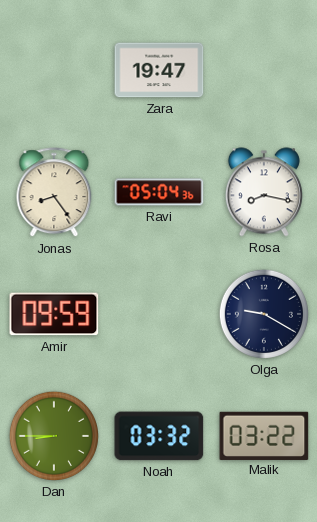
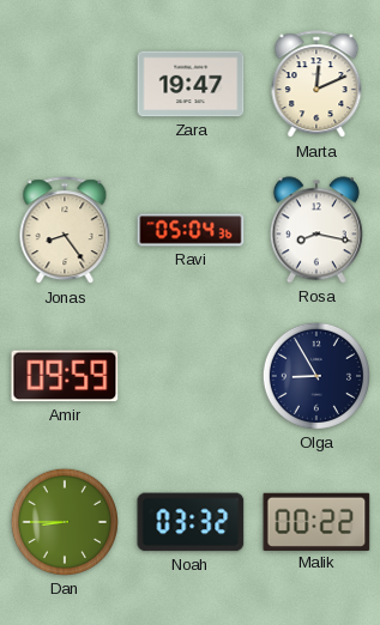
Marta: none -> 12:11 (316, 85)
Olga: 9:20 -> 8:55 (316, 376)
Malik: 03:22 -> 00:22 (316, 521)
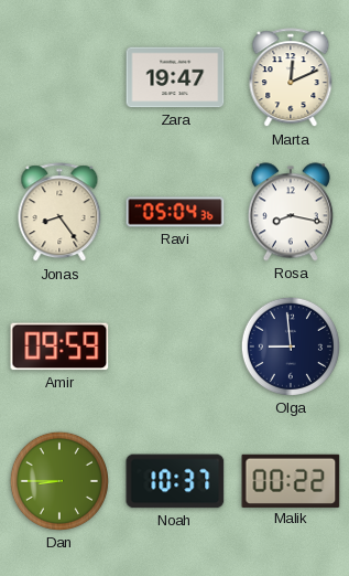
Olga: 8:55 -> 8:59 (291, 346)
Noah: 03:32 -> 10:37 (175, 481)
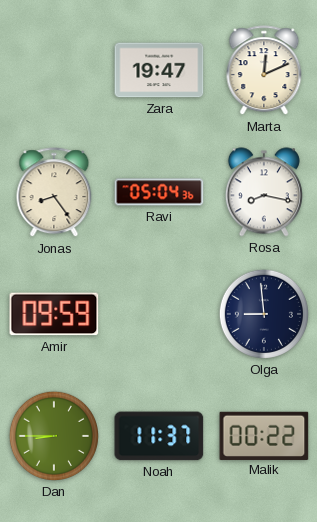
Noah: 10:37 -> 11:37 (159, 436)
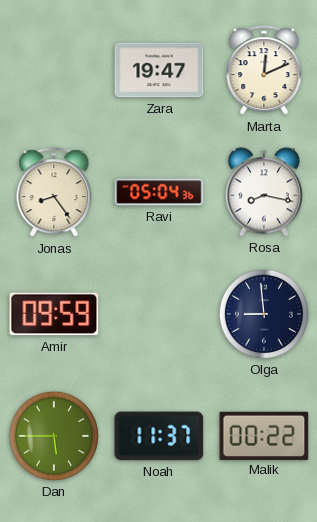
Dan: 8:45 -> 5:45 (54, 436)
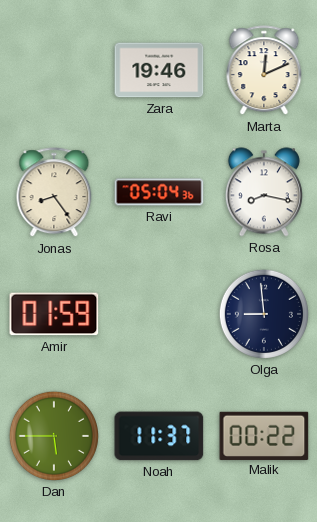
Zara: 19:47 -> 19:46 (159, 70)
Amir: 09:59 -> 01:59 (54, 314)
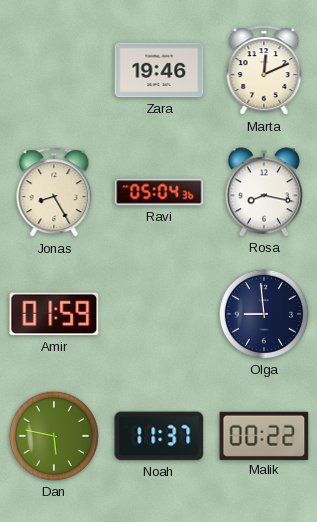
Jonas: 8:24 -> 8:25 (54, 193)
Dan: 5:45 -> 5:47 (54, 436)
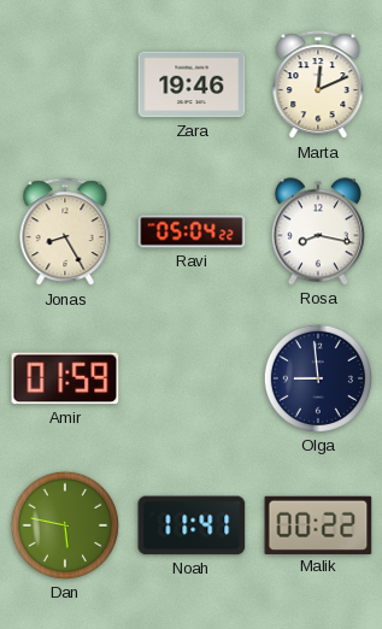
Ravi: 05:04:36 -> 05:04:22 (192, 231)
Noah: 11:37 -> 11:41 (192, 525)
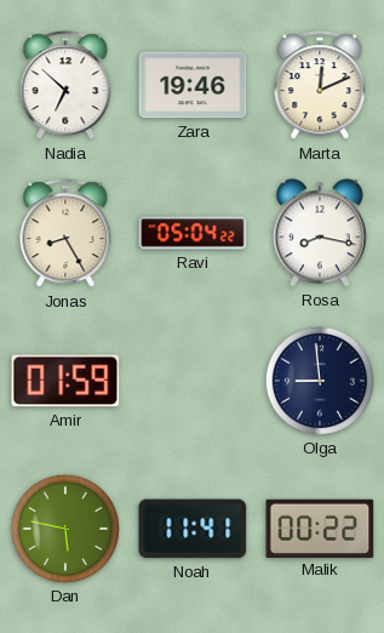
Nadia: none -> 6:52 (65, 86)
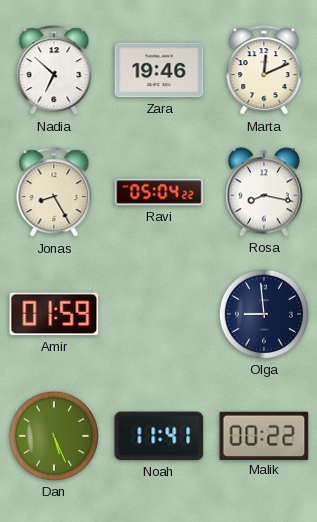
Dan: 5:47 -> 5:26 (54, 436)
